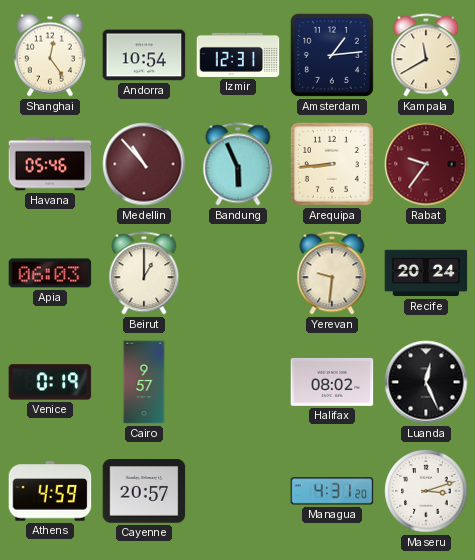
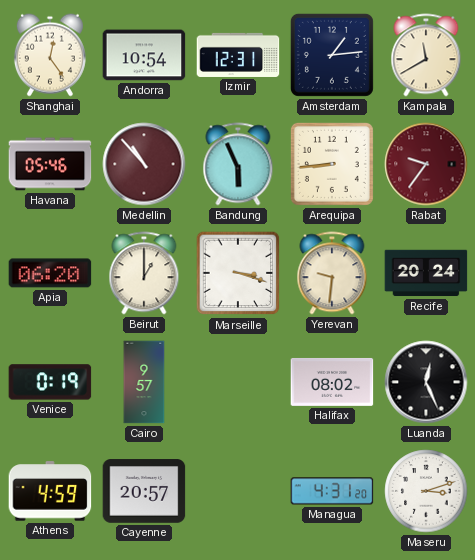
Apia: 06:03 -> 06:20 (50, 273)
Marseille: none -> 3:18 (238, 273)
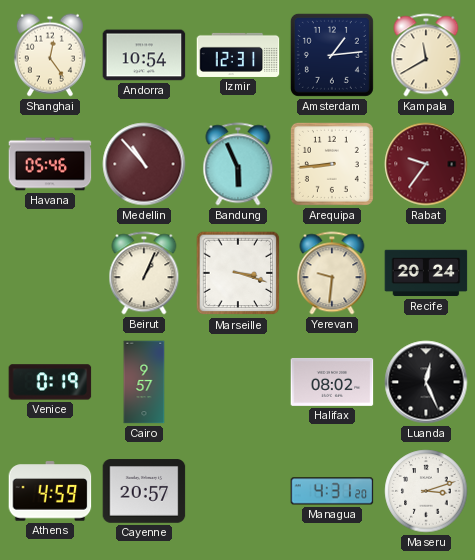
Apia: 06:20 -> none (50, 273)
Beirut: 1:00 -> 1:04 (144, 273)
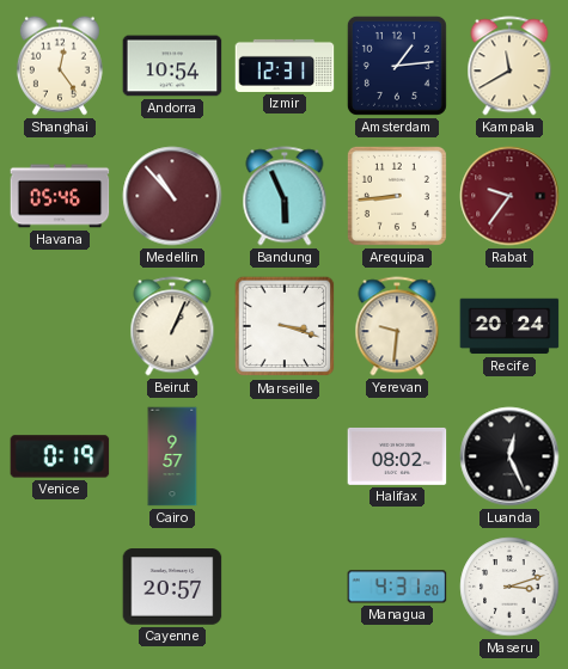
Athens: 4:59 -> none (50, 491)
